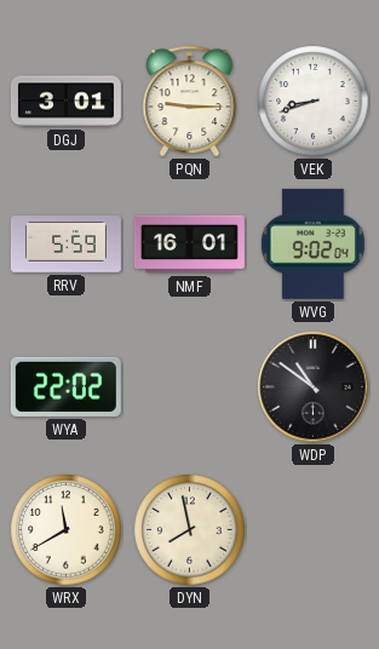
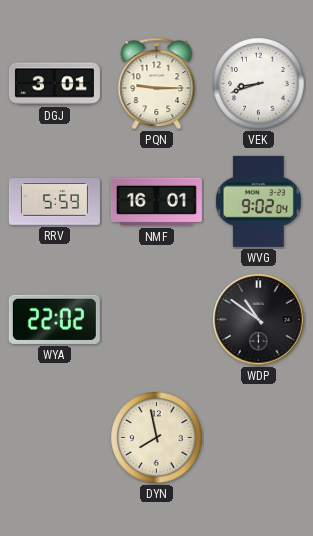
WRX: 11:40 -> none (67, 530)
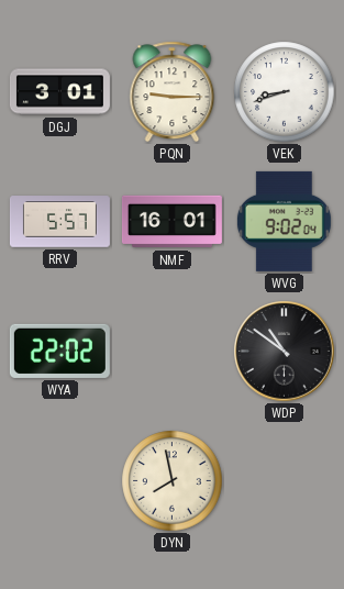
RRV: 5:59 -> 5:57 (59, 222)
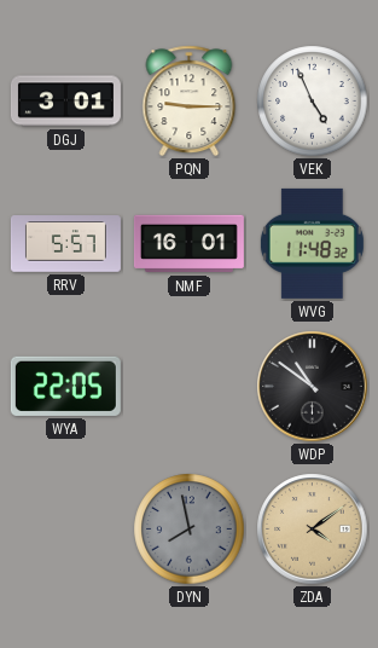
VEK: 8:42 -> 4:56 (313, 102)
WVG: 9:02 -> 11:48 (312, 243)
WYA: 22:02 -> 22:05 (65, 386)
DYN dial: cream -> grey (190, 530)
ZDA: none -> 4:09 (313, 530)
